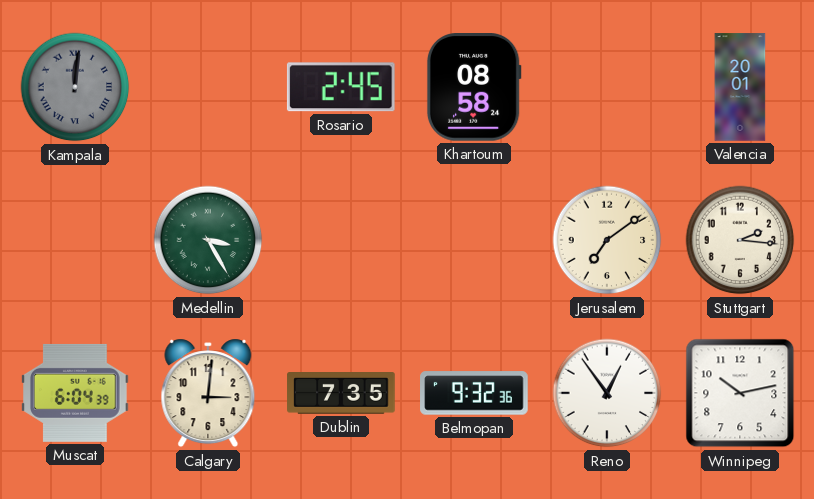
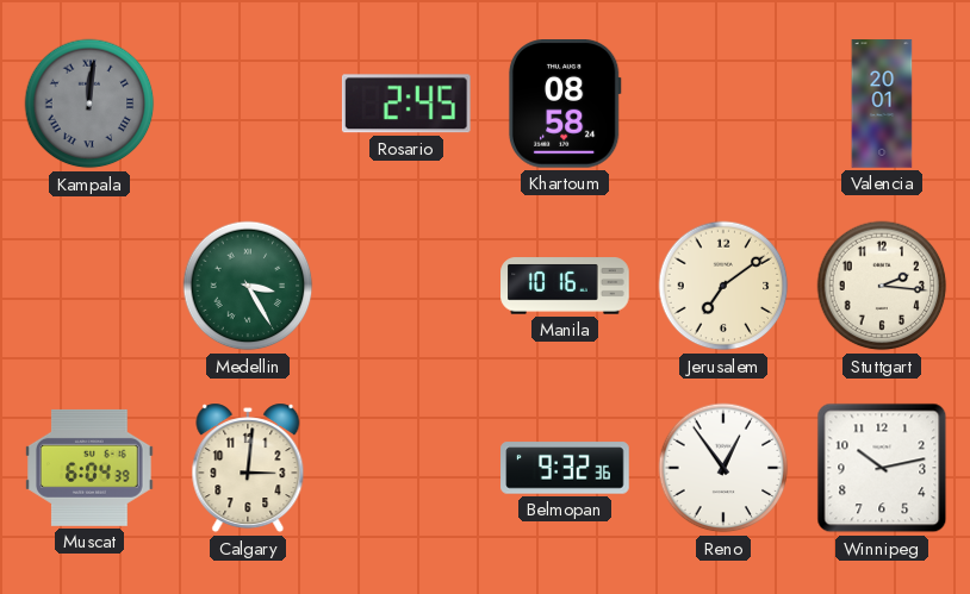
Manila: none -> 10:16 (565, 286)
Dublin: 7:35 -> none (341, 394)
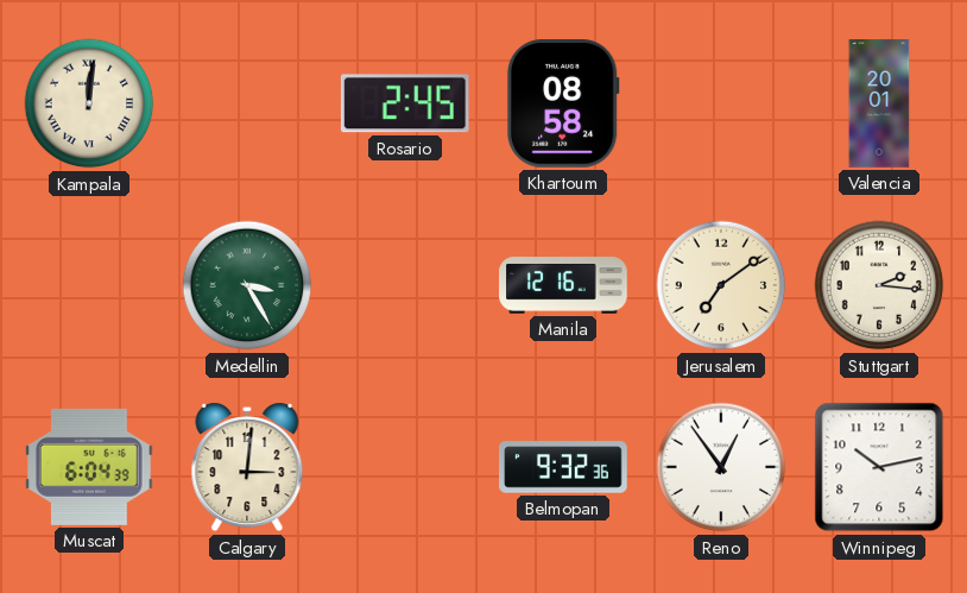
Kampala dial: grey -> cream (89, 103)
Manila: 10:16 -> 12:16 (563, 285)
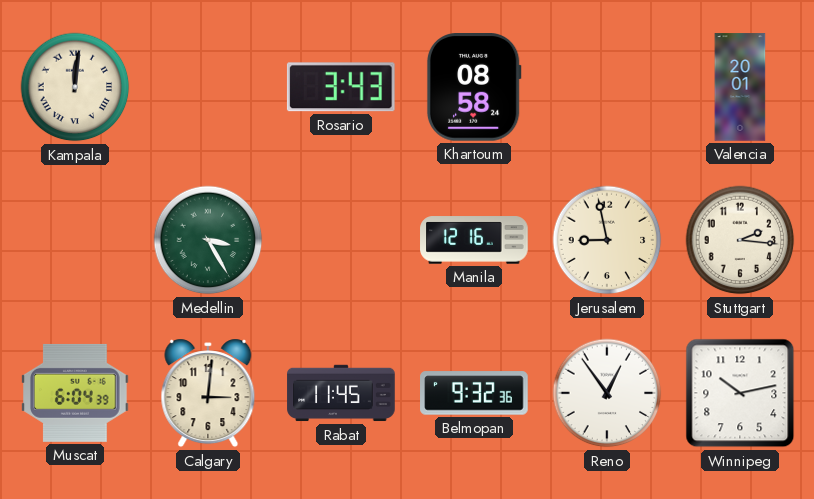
Rosario: 2:45 -> 3:43 (341, 87)
Jerusalem: 7:09 -> 8:58 (607, 240)
Rabat: none -> 11:45 (341, 393)
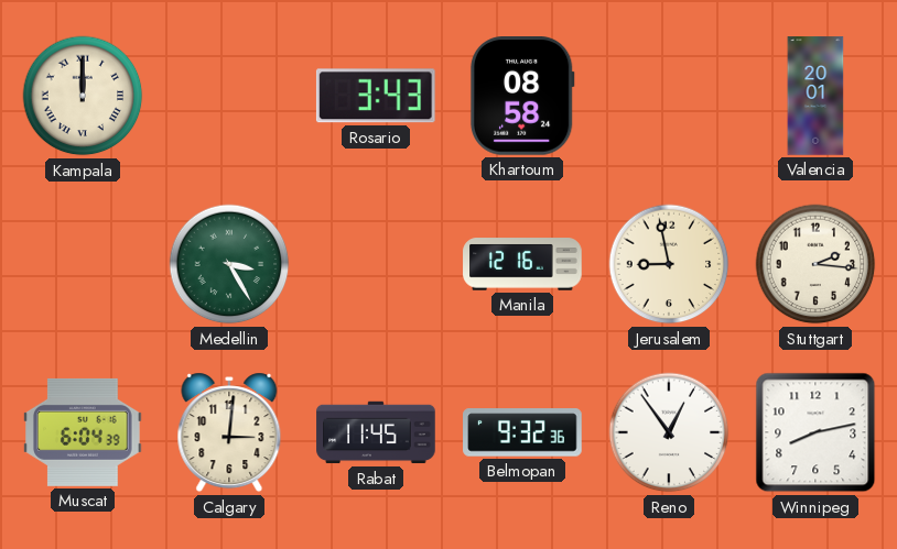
Kampala: 12:01 -> 12:00 (83, 96)
Winnipeg: 10:13 -> 8:13 (815, 432)
